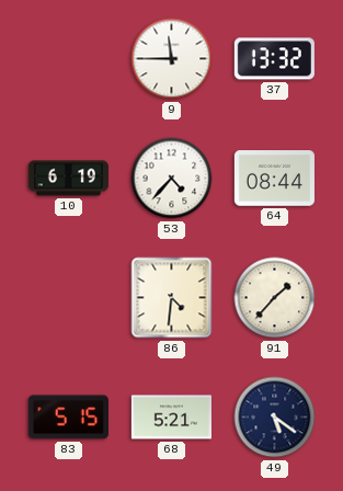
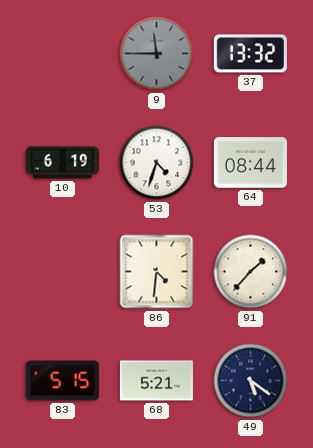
9 dial: white -> grey (157, 54)
53: 4:37 -> 4:33 (157, 163)
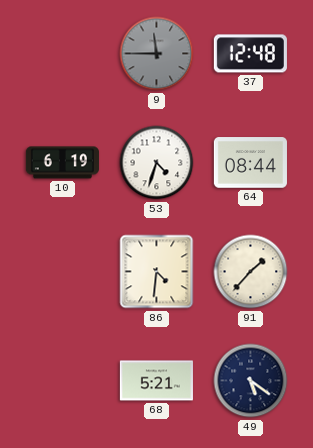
37: 13:32 -> 12:48 (250, 54)
83: 5:15 -> none (62, 381)
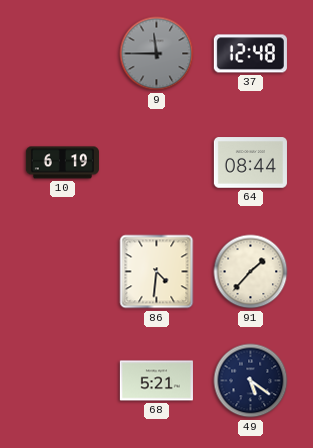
53: 4:33 -> none (157, 163)
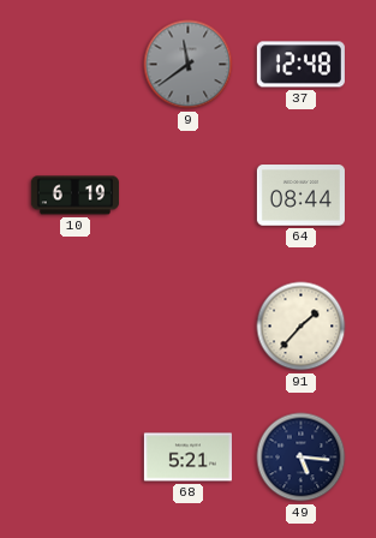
9: 11:45 -> 11:39 (189, 65)
86: 4:31 -> none (157, 272)
49: 5:21 -> 5:16 (302, 458)
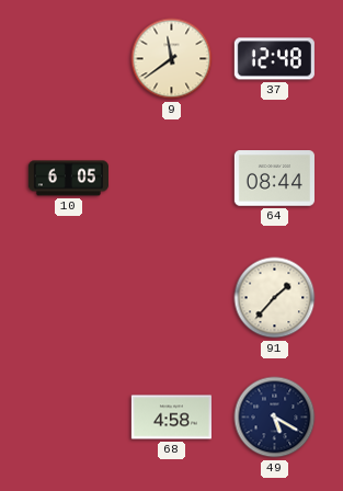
9 dial: grey -> cream (172, 59)
10: 6:19 -> 6:05 (68, 179)
68: 5:21 -> 4:58 (171, 418)
49: 5:16 -> 5:20 (275, 418)
